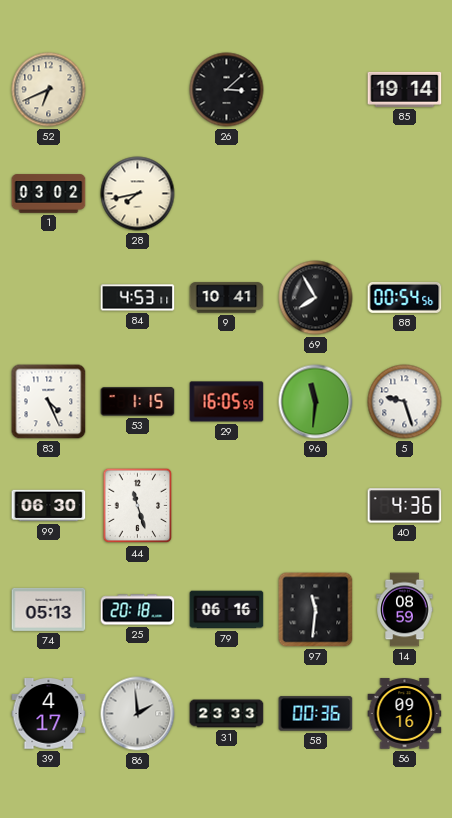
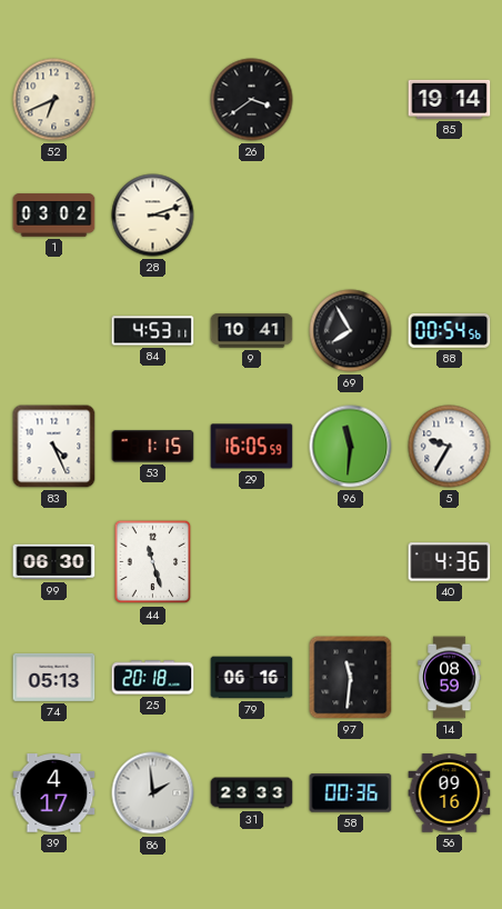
26: 3:08 -> 3:39 (252, 100)
28: 7:43 -> 3:12 (153, 216)
5: 9:27 -> 9:35 (450, 447)
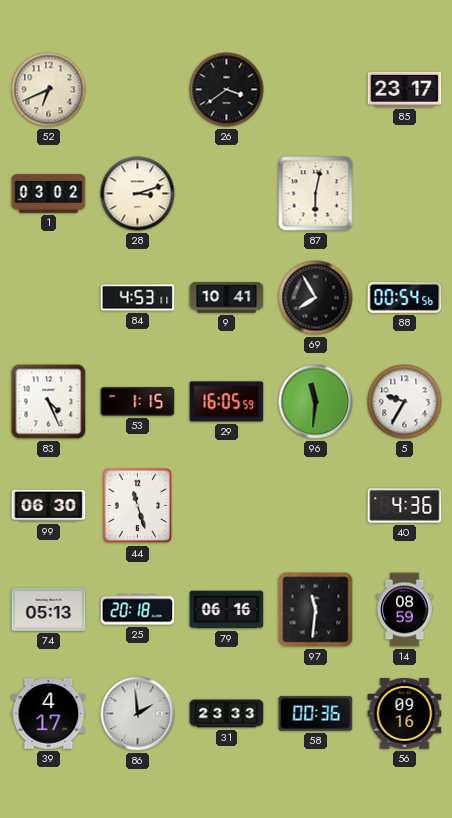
85: 19:14 -> 23:17 (405, 89)
87: none -> 6:02 (316, 194)
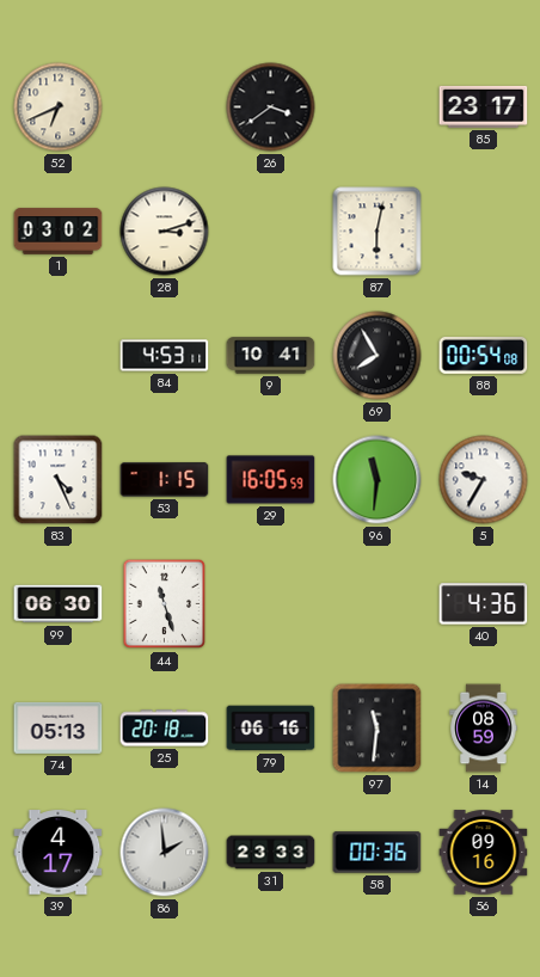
88: 00:54:56 -> 00:54:08 (484, 355)
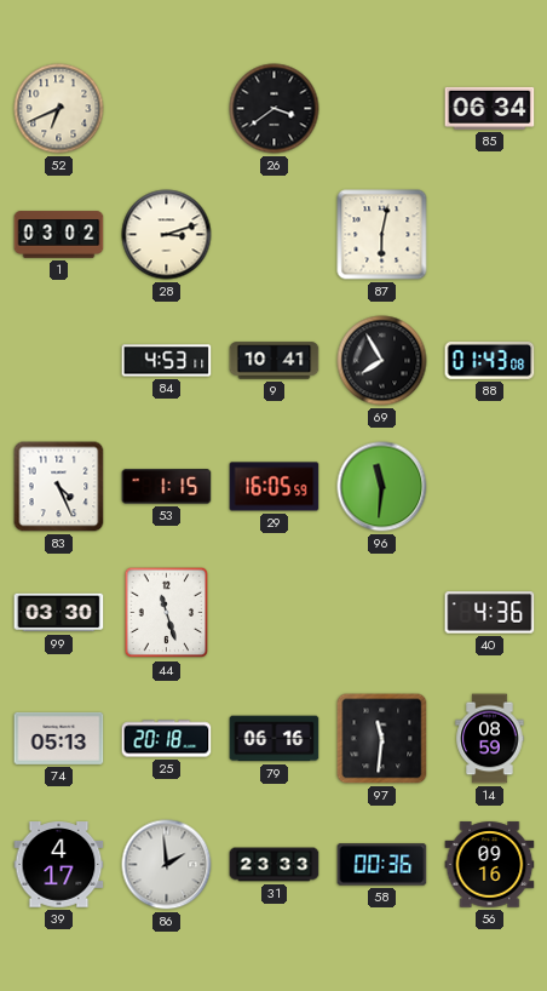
85: 23:17 -> 06:34 (490, 108)
88: 00:54 -> 01:43 (490, 360)
5: 9:35 -> none (484, 480)
99: 06:30 -> 03:30 (59, 613)
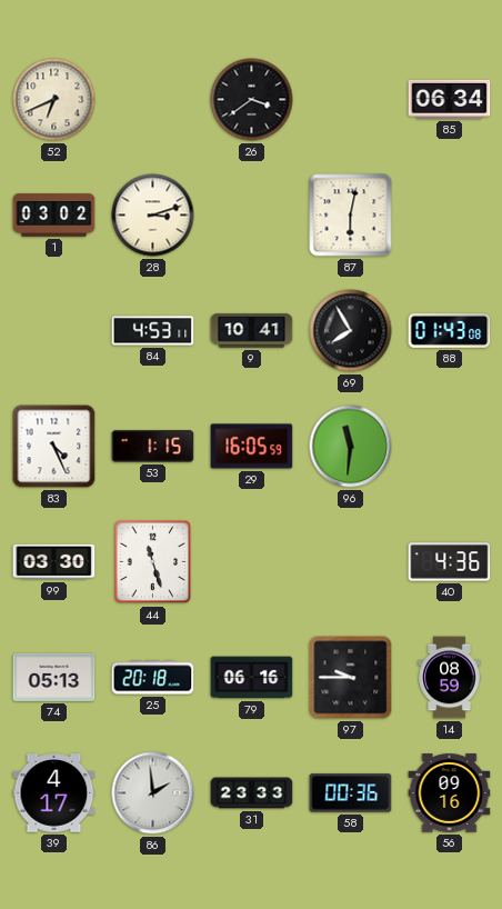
97: 11:31 -> 9:45 (351, 678)
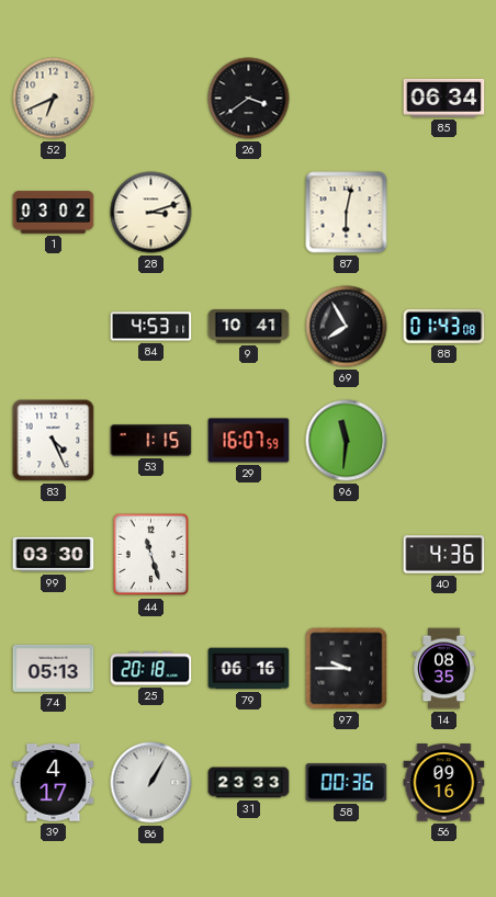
29: 16:05 -> 16:07 (249, 441)
14: 08:59 -> 08:35 (444, 669)
86: 1:59 -> 1:05 (151, 783)
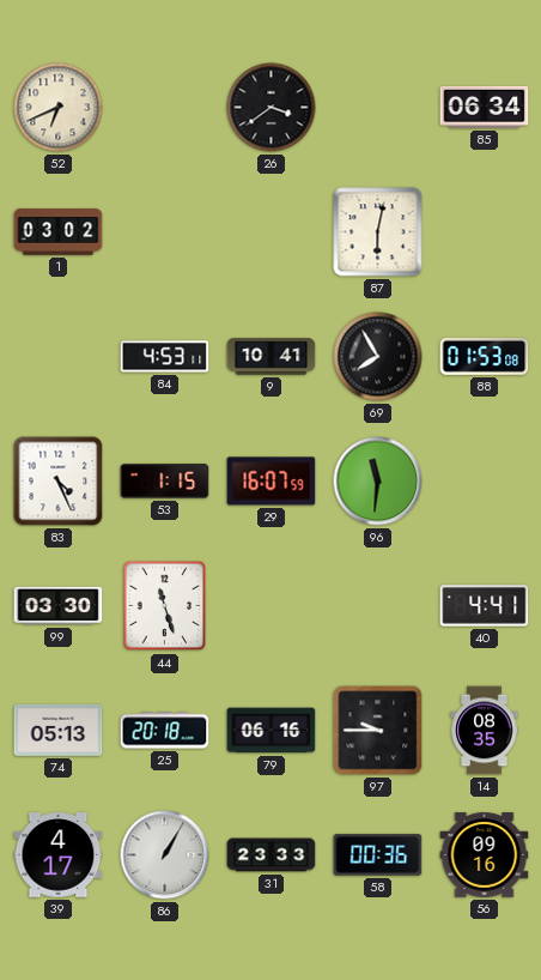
28: 3:12 -> none (151, 213)
88: 01:43 -> 01:53 (485, 356)
40: 4:36 -> 4:41 (485, 606)
